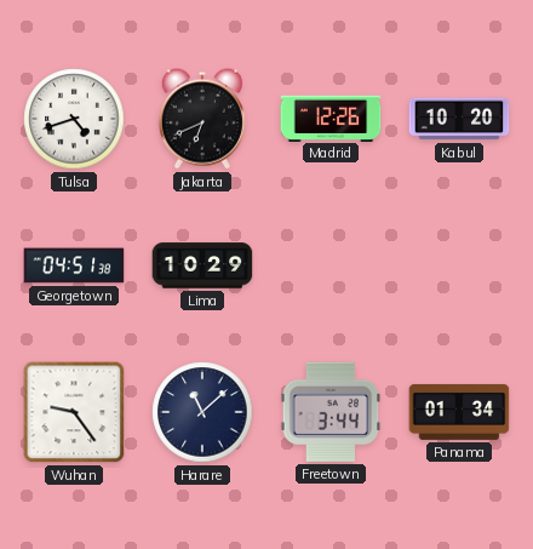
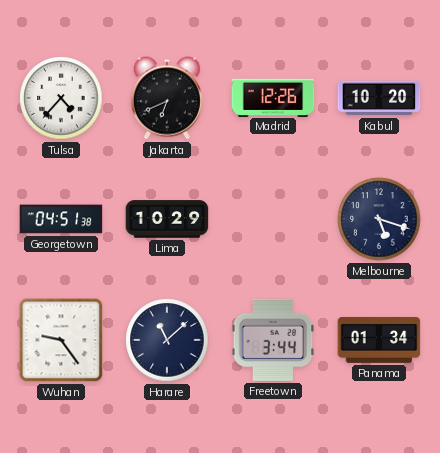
Tulsa: 4:42 -> 4:37 (61, 98)
Melbourne: none -> 5:18 (379, 219)
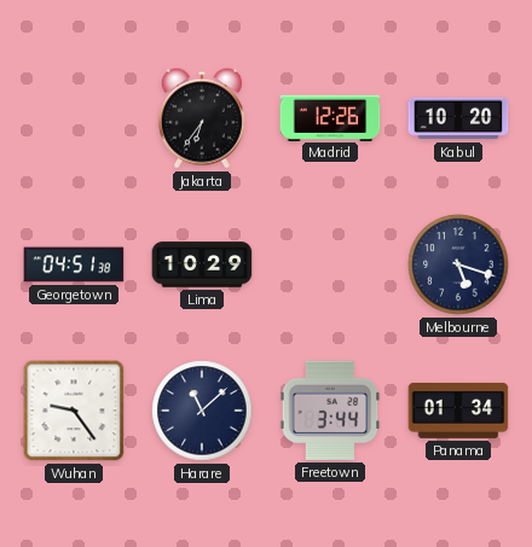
Tulsa: 4:37 -> none (61, 98)
Jakarta: 6:41 -> 6:36 (202, 118)
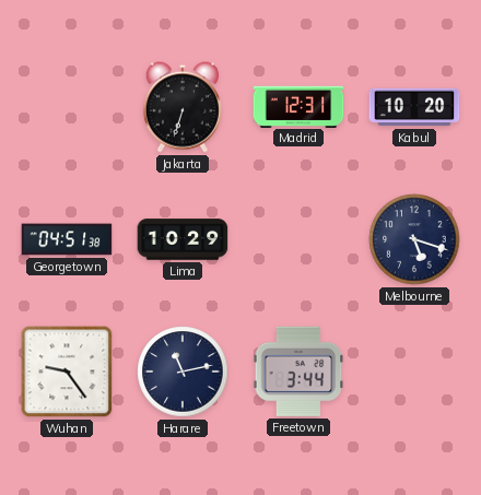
Jakarta: 6:36 -> 6:33 (183, 107)
Madrid: 12:26 -> 12:31 (298, 106)
Harare: 11:08 -> 11:13 (183, 372)
Panama: 01:34 -> none (458, 411)
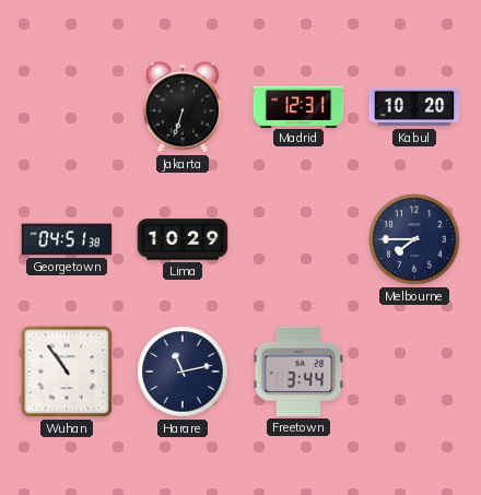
Melbourne: 5:18 -> 7:45 (414, 239)
Wuhan: 9:24 -> 10:54 (67, 372)
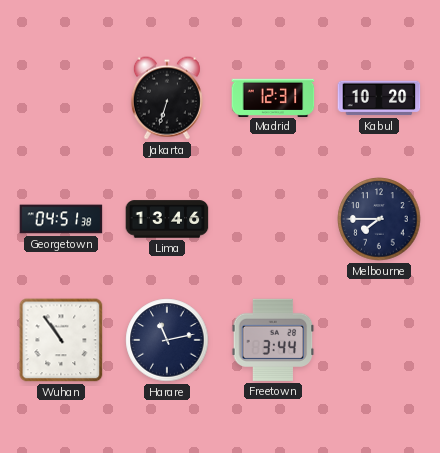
Lima: 10:29 -> 13:46 (167, 219)
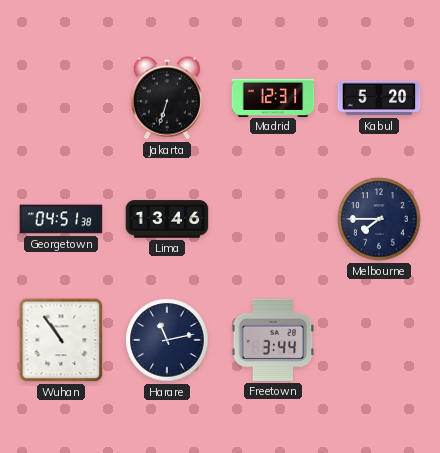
Kabul: 10:20 -> 5:20 (379, 98)
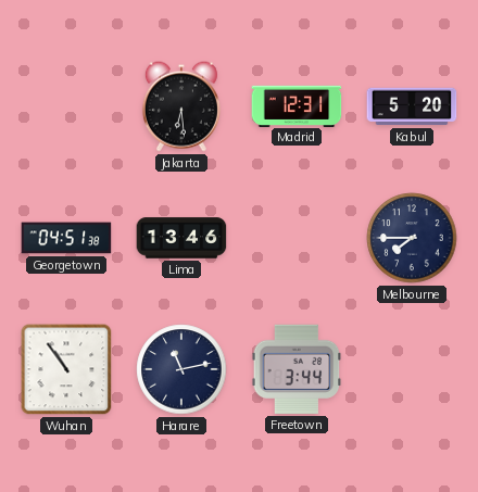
Jakarta: 6:33 -> 6:29 (181, 106)
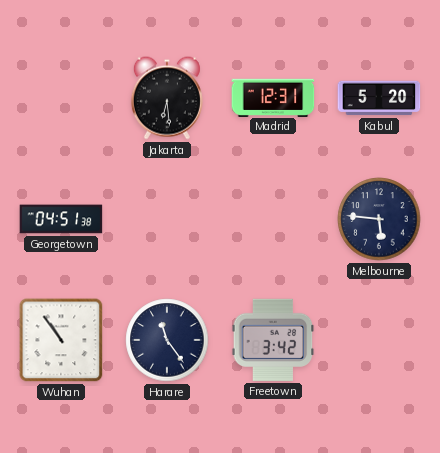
Lima: 13:46 -> none (181, 238)
Melbourne: 7:45 -> 5:46 (379, 219)
Harare: 11:13 -> 11:24 (167, 340)
Freetown: 3:44 -> 3:42 (273, 340)
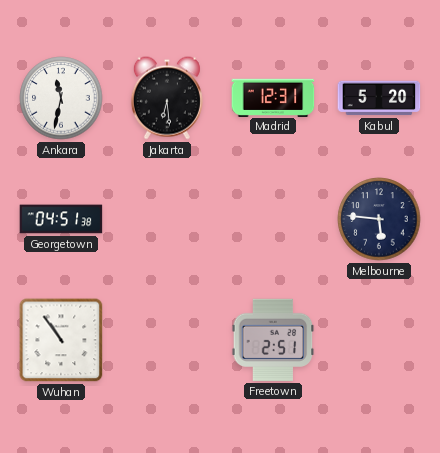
Ankara: none -> 11:32 (61, 98)
Harare: 11:24 -> none (167, 340)
Freetown: 3:42 -> 2:51 (273, 340)
